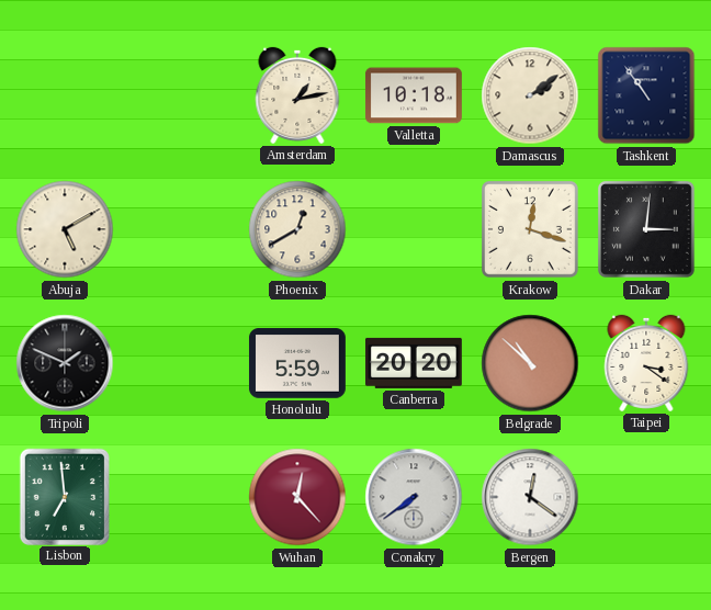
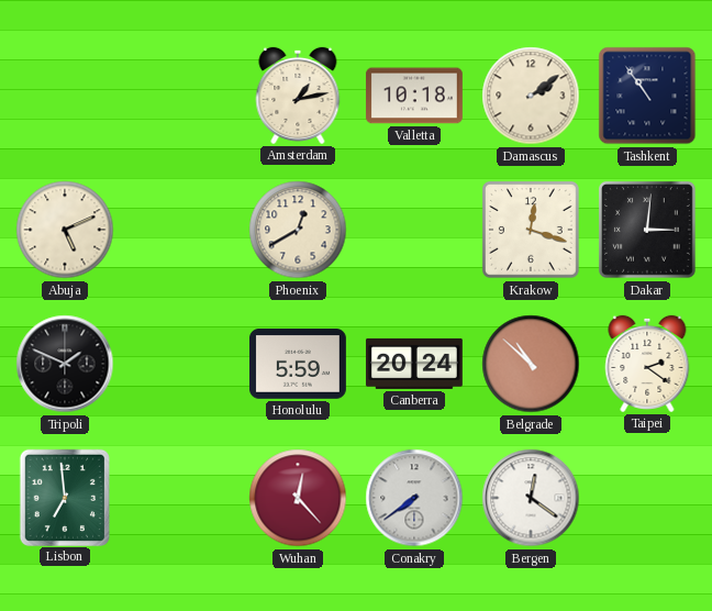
Abuja: 5:10 -> 5:11 (65, 230)
Canberra: 20:20 -> 20:24 (414, 364)
Taipei: 3:21 -> 2:21 (647, 364)
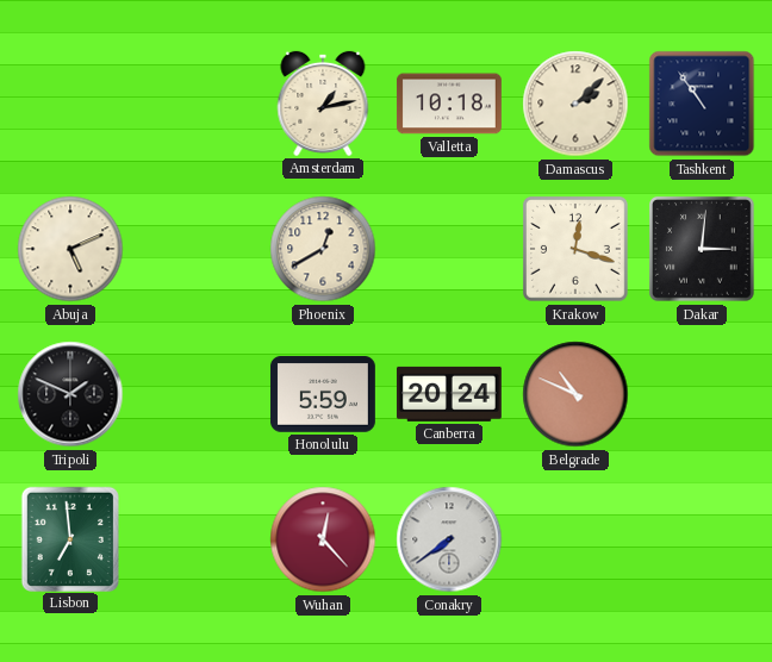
Damascus: 2:09 -> 2:08 (575, 104)
Belgrade: 10:52 -> 10:49 (575, 394)
Taipei: 2:21 -> none (647, 364)
Bergen: 12:21 -> none (531, 498)
